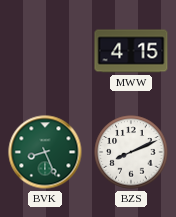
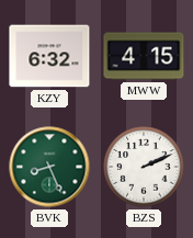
KZY: none -> 6:32 (49, 56)
BZS: 8:11 -> 2:11 (144, 167)
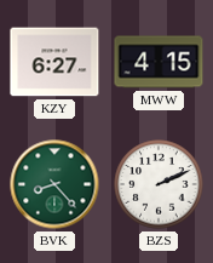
KZY: 6:32 -> 6:27 (54, 62)
BVK: 8:26 -> 8:23 (54, 184)
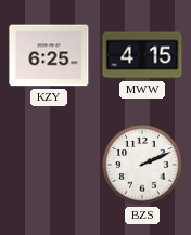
KZY: 6:27 -> 6:25 (49, 55)
BVK: 8:23 -> none (54, 184)
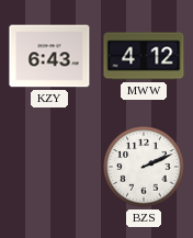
KZY: 6:25 -> 6:43 (49, 56)
MWW: 4:15 -> 4:12 (144, 56)
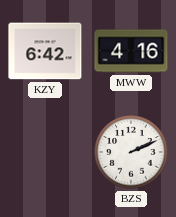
KZY: 6:43 -> 6:42 (45, 51)
MWW: 4:12 -> 4:16 (131, 51)
